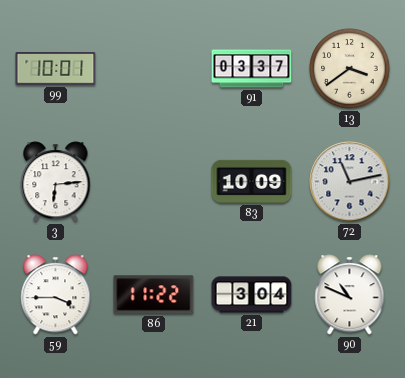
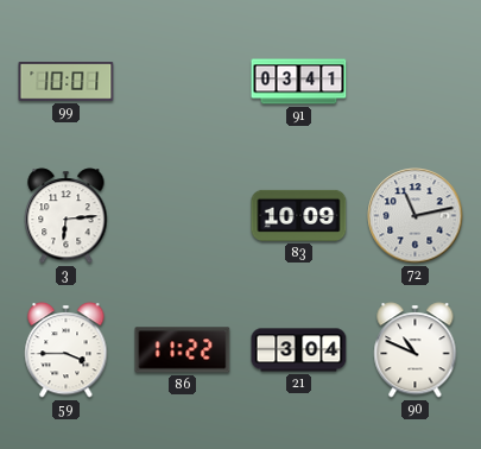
91: 03:37 -> 03:41 (299, 82)
13: 3:39 -> none (350, 69)
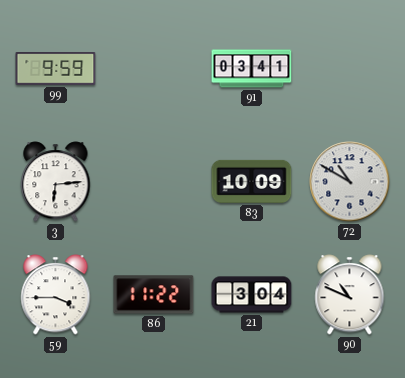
99: 10:01 -> 9:59 (56, 69)
72: 11:13 -> 10:50 (350, 182)
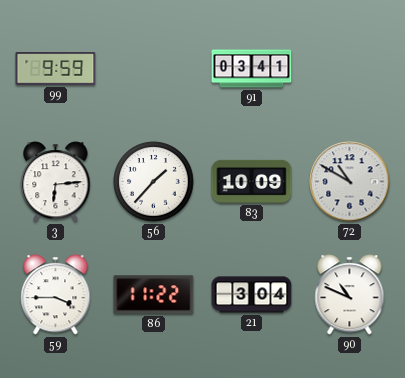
56: none -> 1:37 (154, 182)
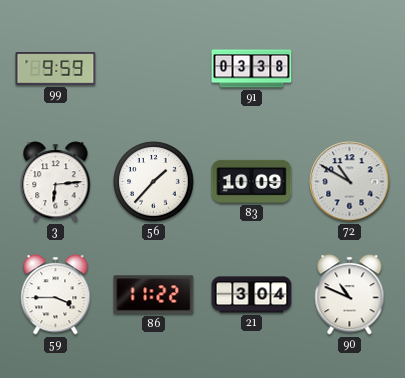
91: 03:41 -> 03:38 (252, 69)
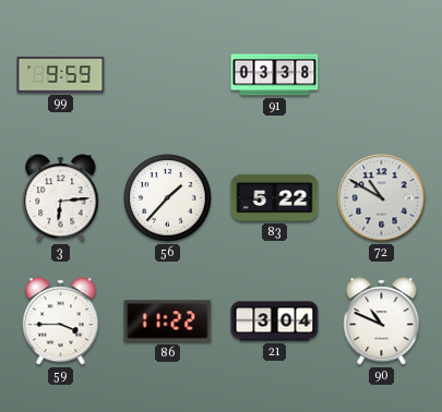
83: 10:09 -> 5:22 (275, 197)
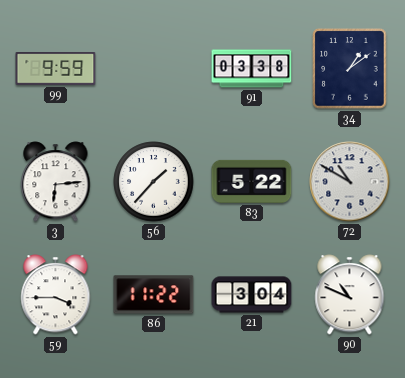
34: none -> 1:09 (350, 69)
